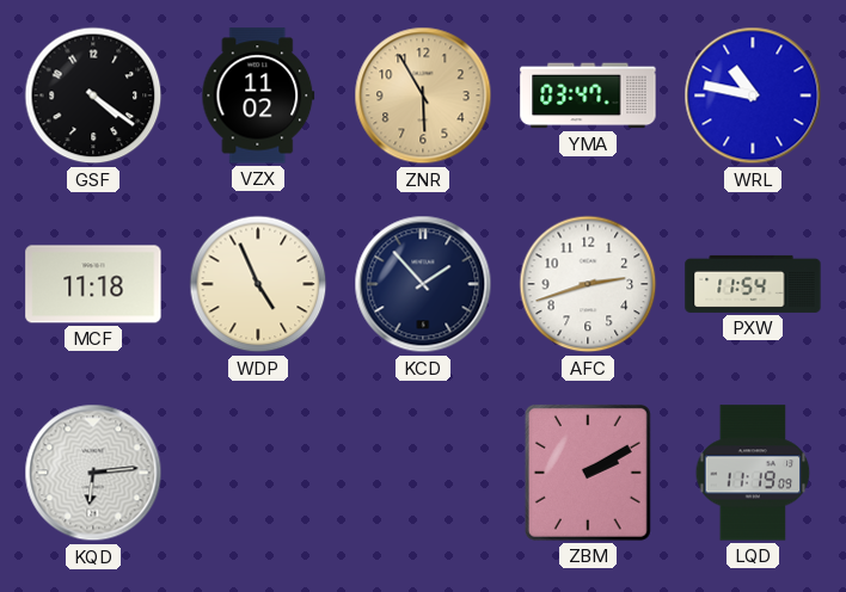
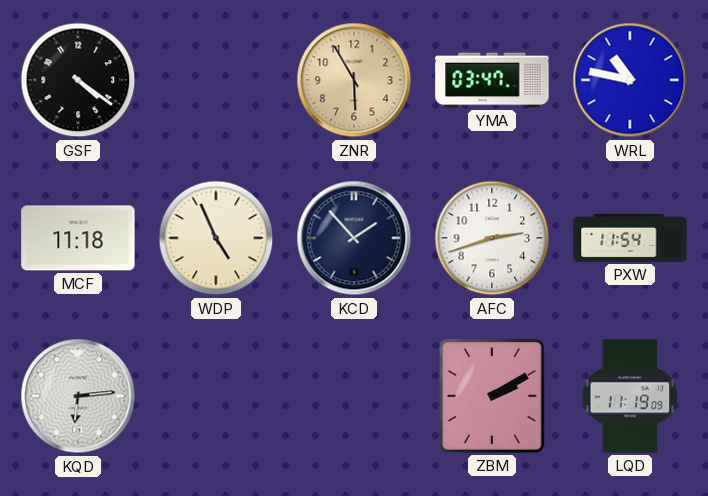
VZX: 11:02 -> none (258, 95)
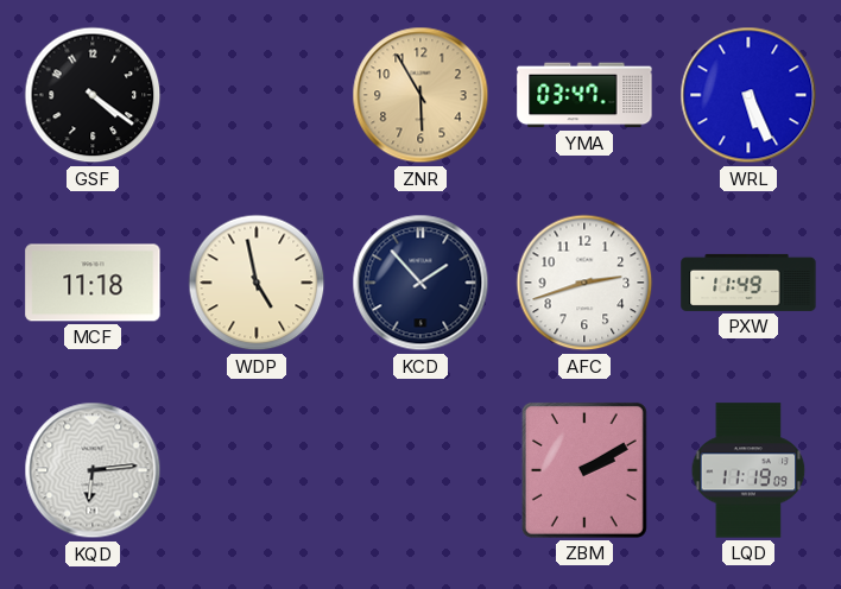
WRL: 10:47 -> 5:26 (748, 95)
WDP: 4:56 -> 4:58 (257, 283)
PXW: 11:54 -> 11:49 (748, 283)
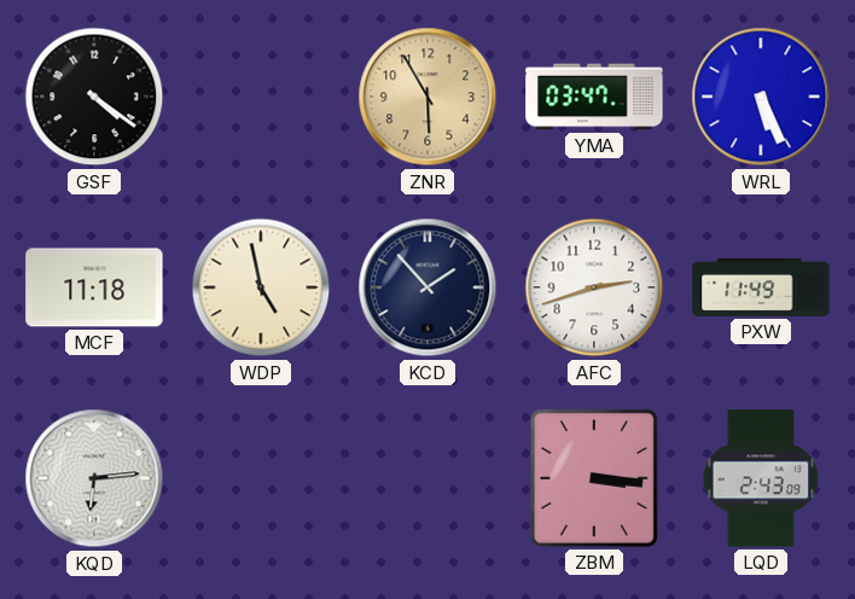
ZBM: 2:10 -> 3:16 (594, 478)
LQD: 11:19 -> 2:43 (761, 478)
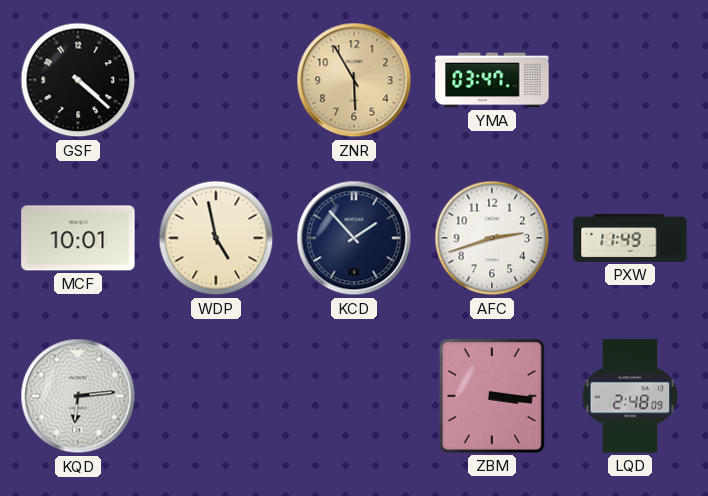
GSF: 4:21 -> 4:22 (78, 80)
WRL: 5:26 -> none (761, 97)
MCF: 11:18 -> 10:01 (78, 238)
LQD: 2:43 -> 2:48 (630, 396)
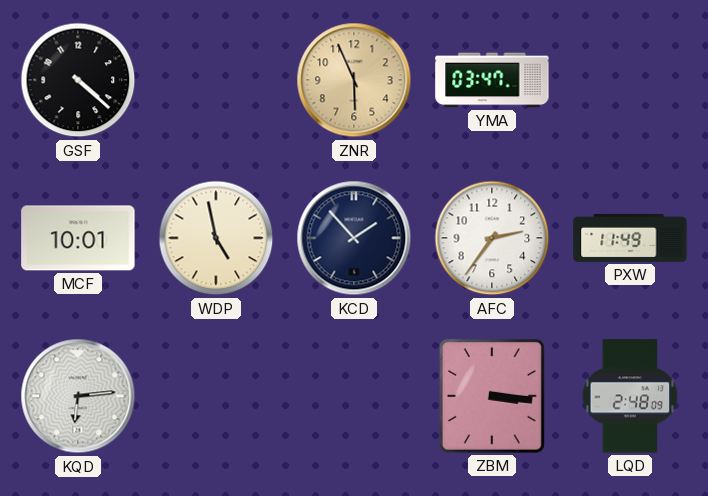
ZNR: 5:55 -> 5:56 (354, 80)
AFC: 2:42 -> 2:36 (492, 238)
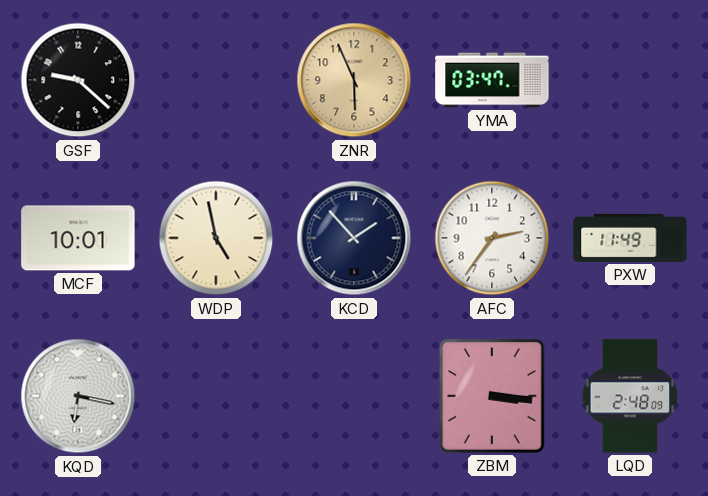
GSF: 4:22 -> 9:22 (78, 80)
KQD: 6:14 -> 6:17 (78, 396)
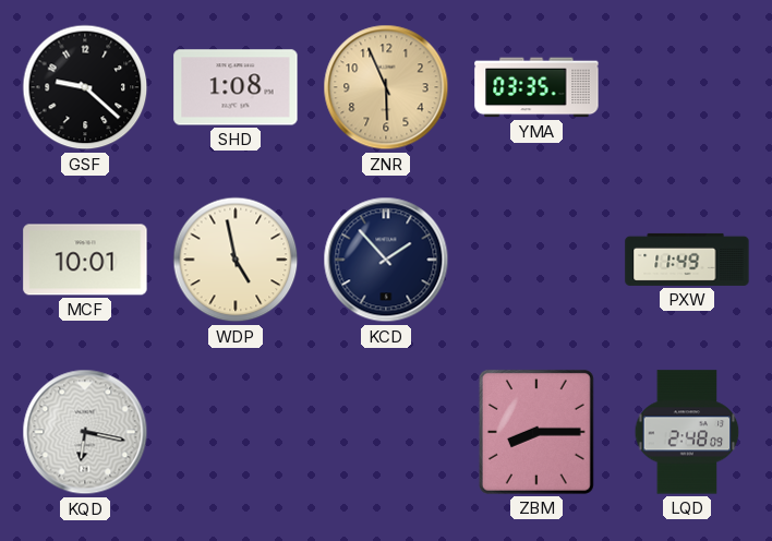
SHD: none -> 1:08 (236, 87)
YMA: 03:47 -> 03:35 (536, 87)
AFC: 2:36 -> none (492, 238)
ZBM: 3:16 -> 8:15 (536, 432)
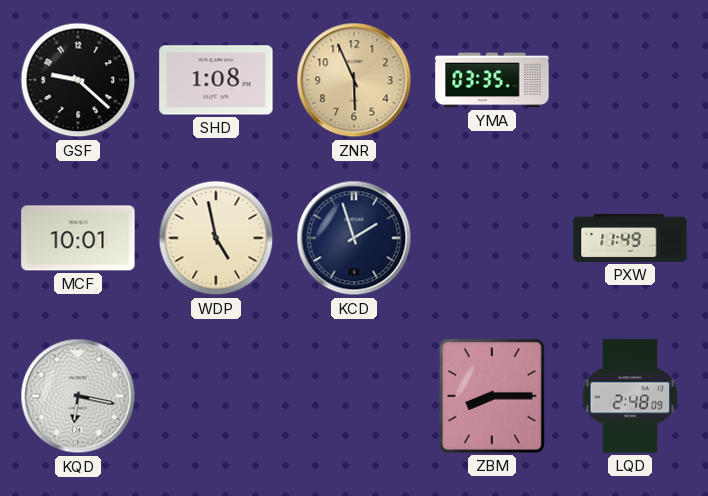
KCD: 1:53 -> 1:57 (354, 238)
